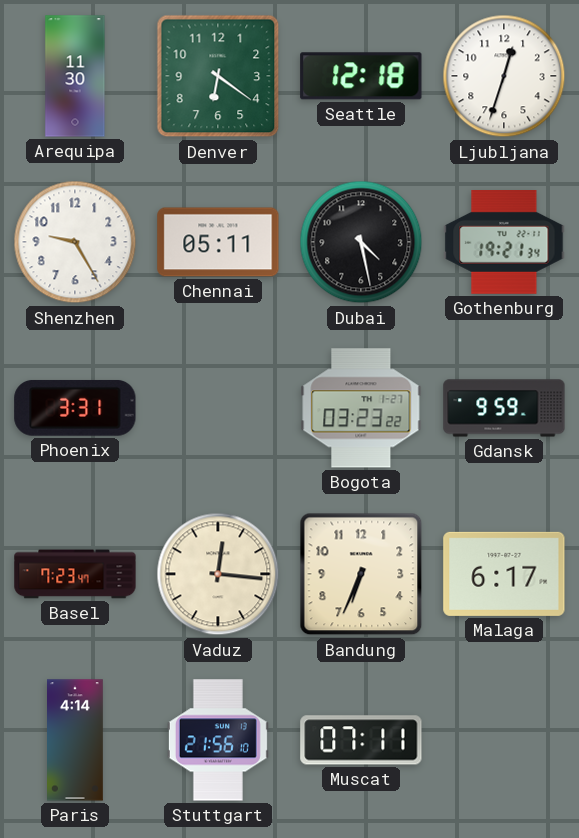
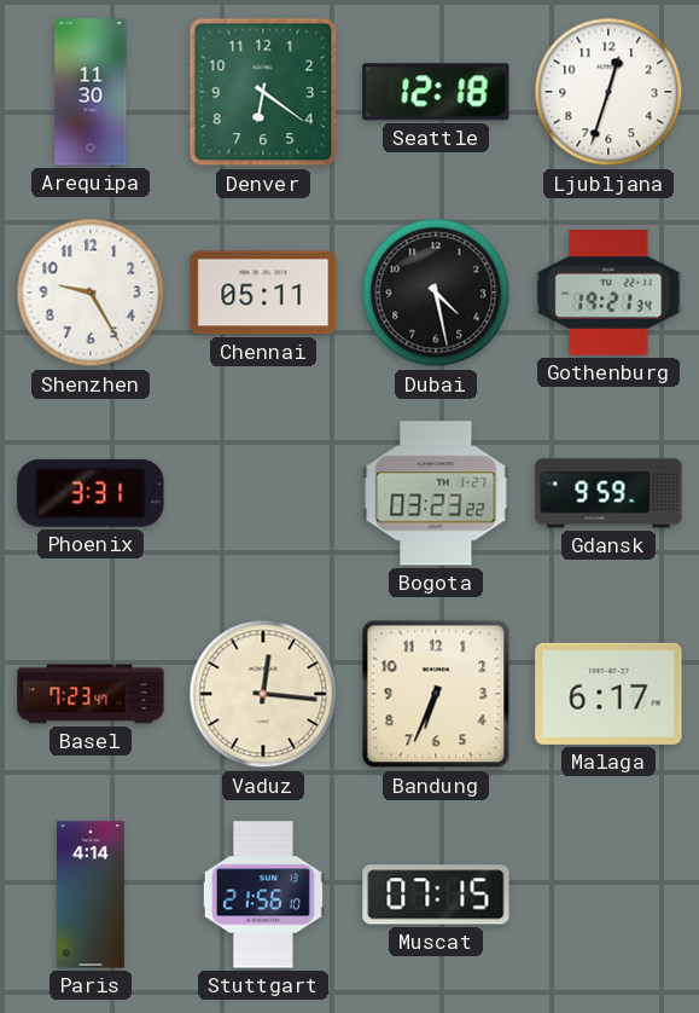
Muscat: 07:11 -> 07:15 (436, 895)
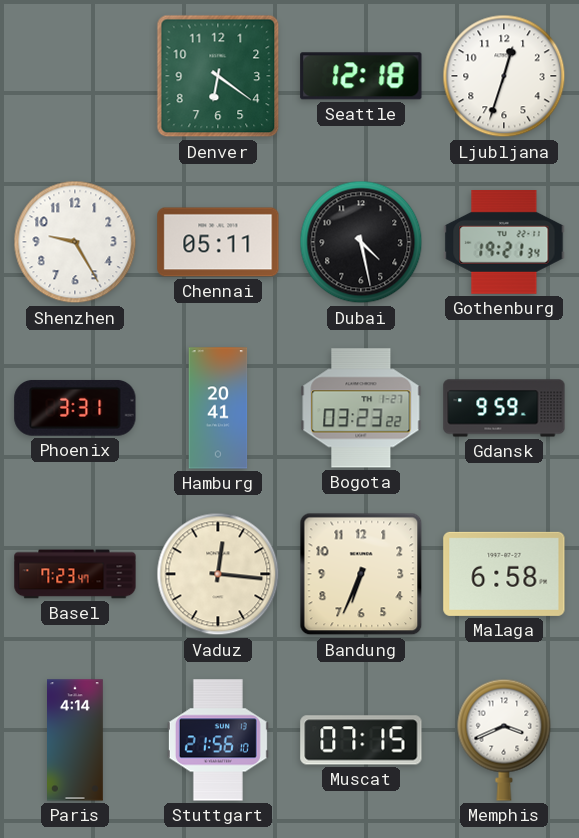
Arequipa: 11:30 -> none (91, 92)
Hamburg: none -> 20:41 (218, 408)
Malaga: 6:17 -> 6:58 (504, 574)
Memphis: none -> 3:41 (504, 740)
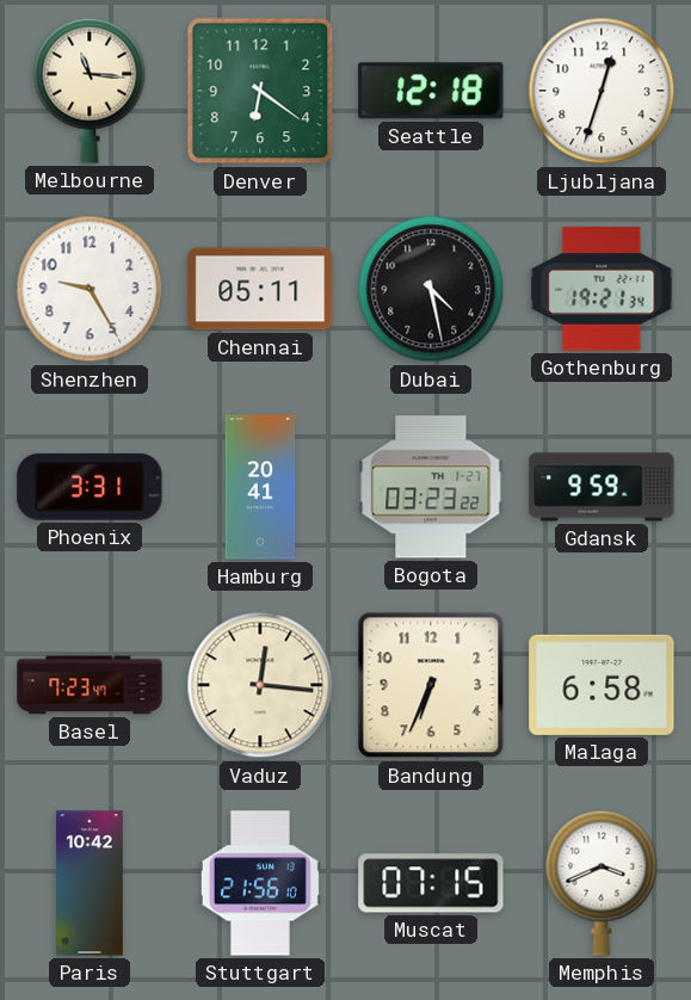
Melbourne: none -> 11:16 (90, 91)
Paris: 4:14 -> 10:42 (91, 883)
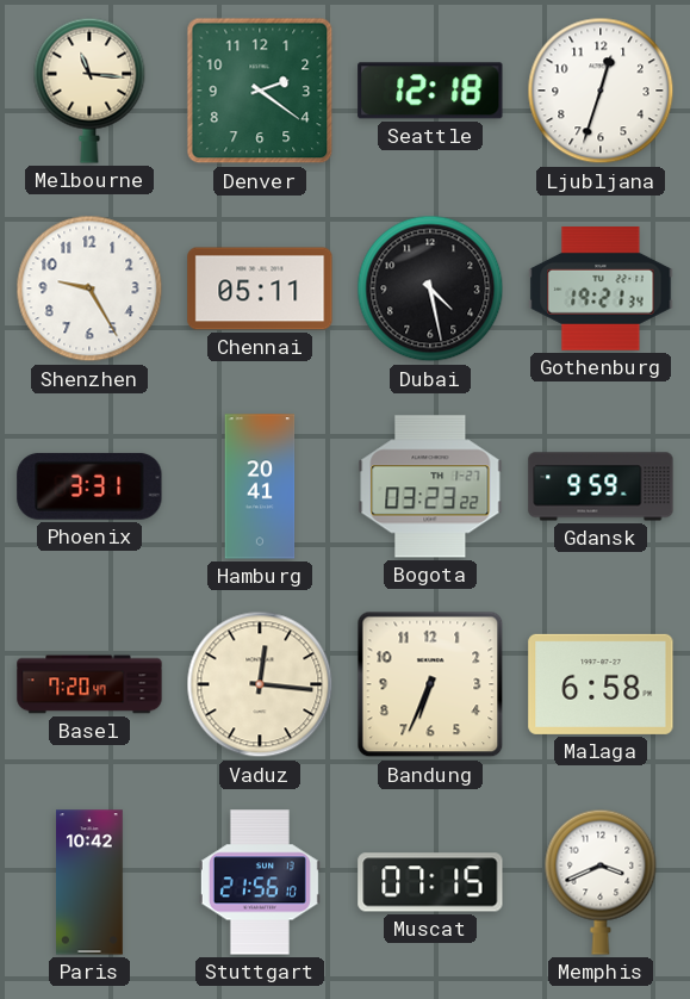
Denver: 6:21 -> 2:21 (260, 91)
Basel: 7:23 -> 7:20 (89, 684)
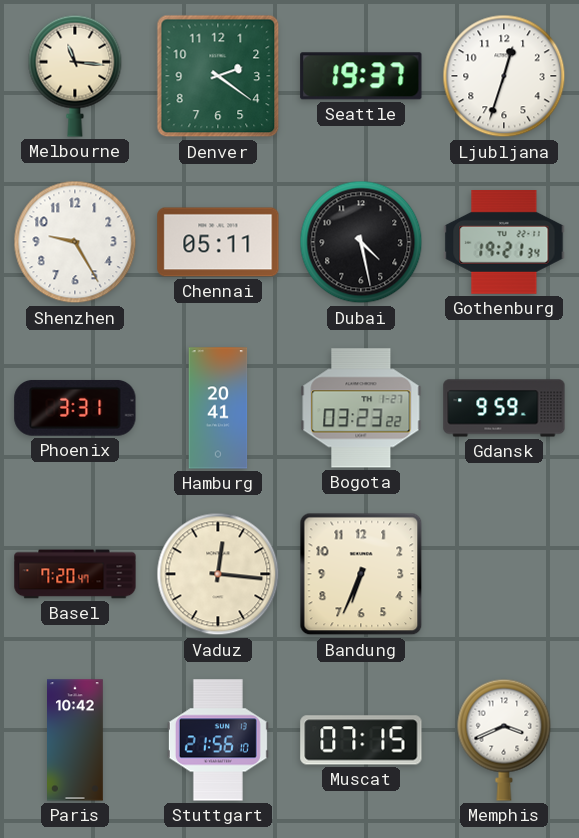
Seattle: 12:18 -> 19:37 (361, 76)
Malaga: 6:58 -> none (601, 684)
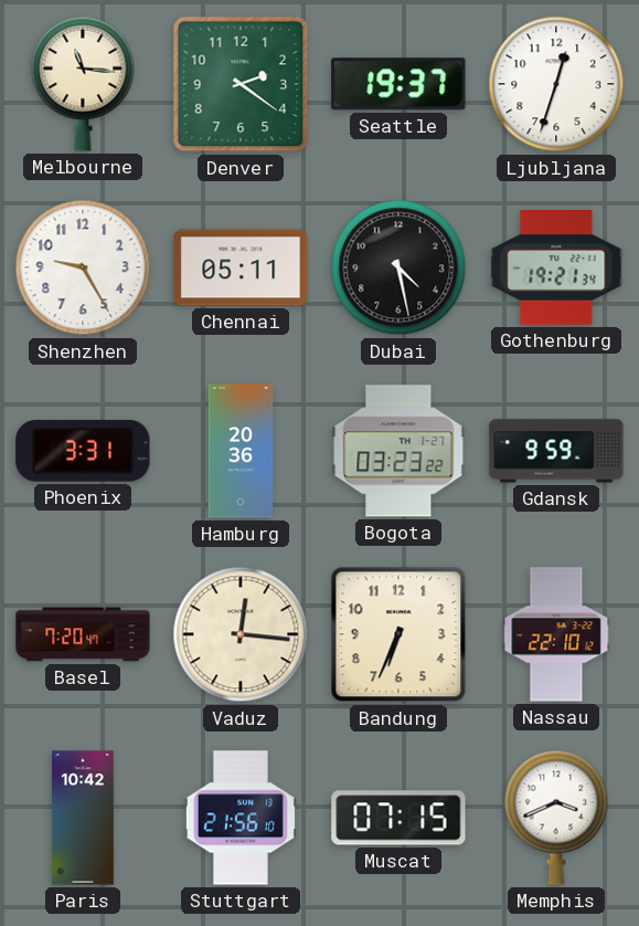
Hamburg: 20:41 -> 20:36 (241, 451)
Nassau: none -> 22:10 (556, 634)
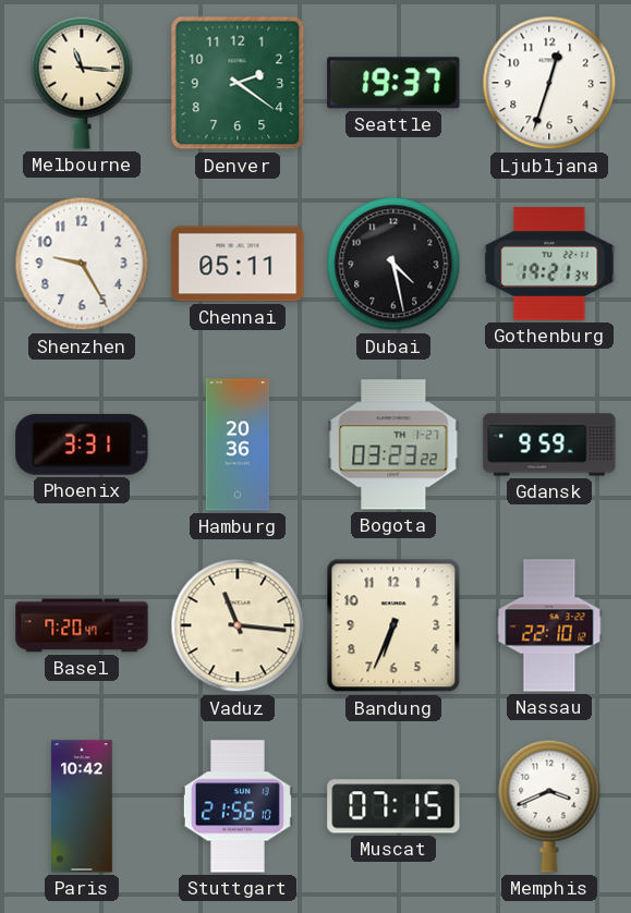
Vaduz: 12:16 -> 11:16 (238, 625)
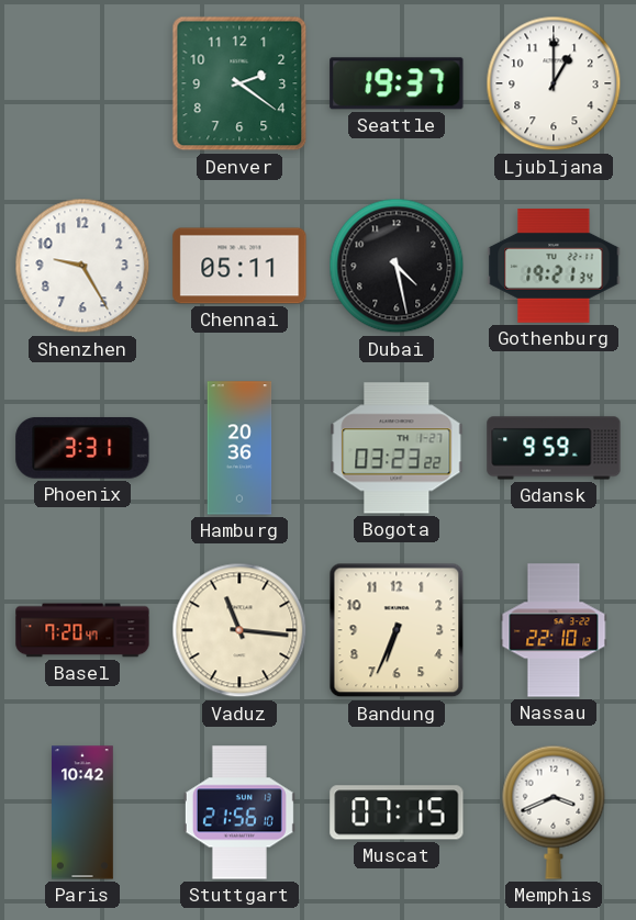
Melbourne: 11:16 -> none (82, 83)
Ljubljana: 12:33 -> 1:00 (554, 83)
